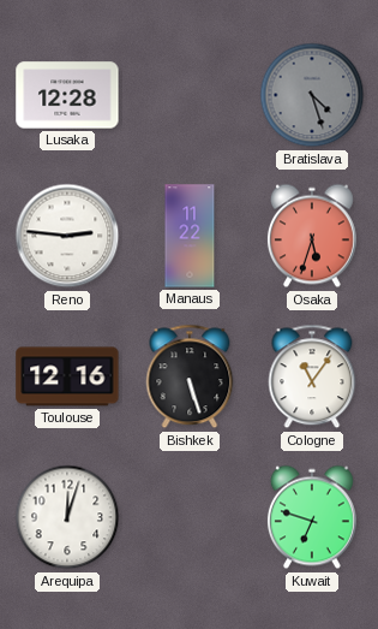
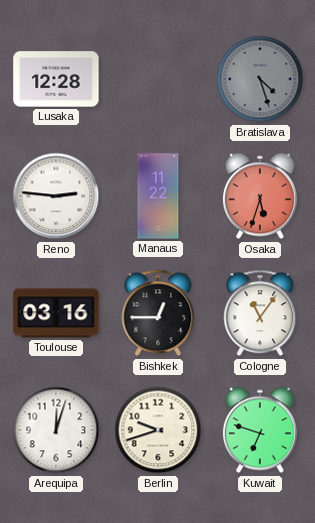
Toulouse: 12:16 -> 03:16 (56, 313)
Bishkek: 5:27 -> 12:45 (158, 313)
Berlin: none -> 9:42 (158, 430)
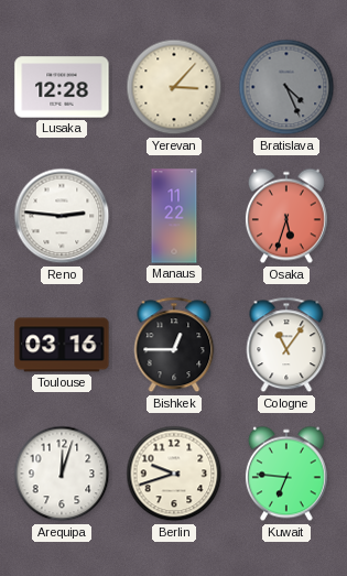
Yerevan: none -> 3:07 (174, 87)
Bratislava: 4:27 -> 4:26 (286, 87)
Kuwait: 6:48 -> 6:46 (286, 474)
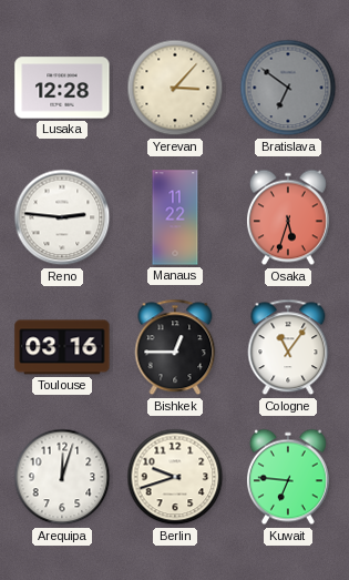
Bratislava: 4:26 -> 6:51 (288, 88)
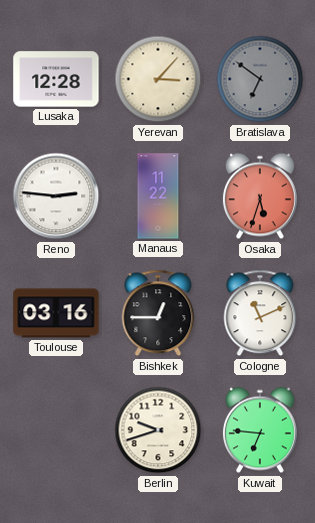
Cologne: 11:06 -> 11:11 (260, 313)
Arequipa: 12:03 -> none (62, 477)
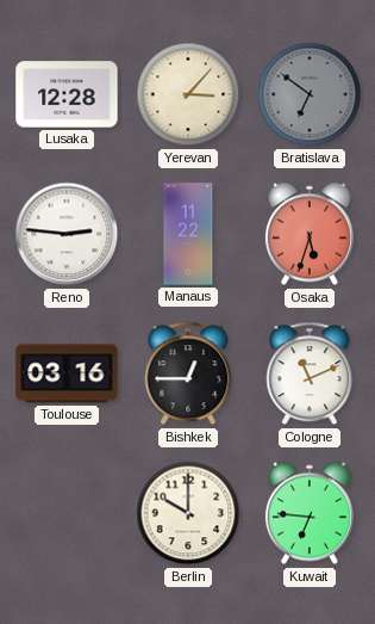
Berlin: 9:42 -> 10:00 (188, 513)
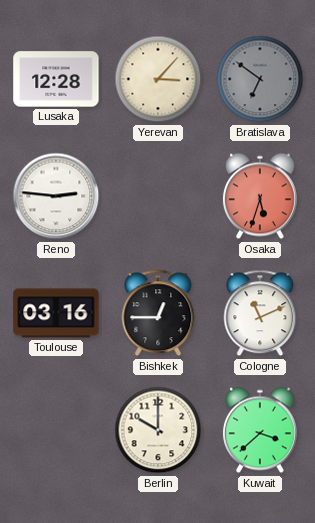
Manaus: 11:22 -> none (188, 234)
Kuwait: 6:46 -> 3:38 (260, 430)
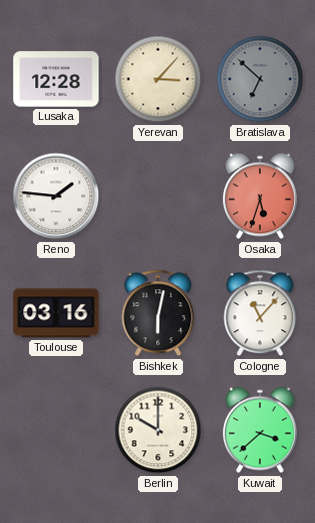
Bratislava: 6:51 -> 6:52 (260, 79)
Reno: 2:46 -> 1:46 (56, 196)
Bishkek: 12:45 -> 6:02 (158, 313)
Cologne: 11:11 -> 11:07 (260, 313)
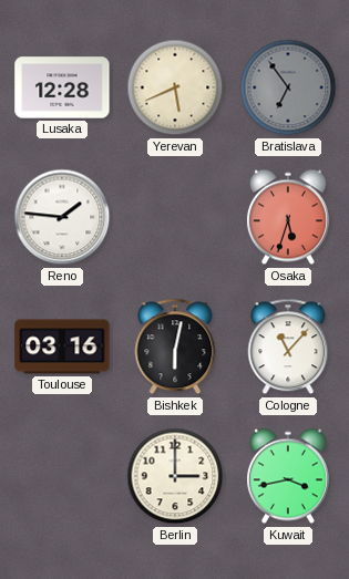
Yerevan: 3:07 -> 5:41 (175, 87)
Bratislava: 6:52 -> 6:54 (288, 87)
Berlin: 10:00 -> 3:00 (175, 476)
Kuwait: 3:38 -> 3:43 (288, 476)
